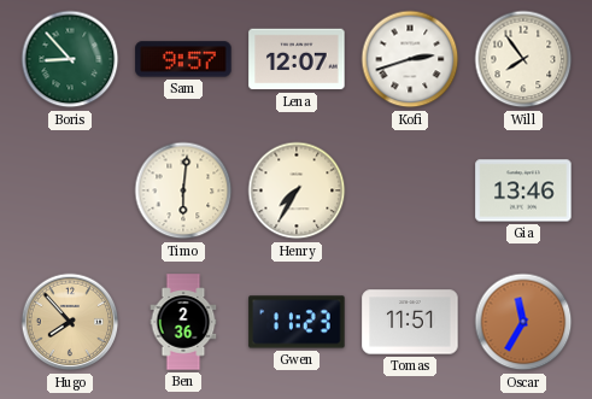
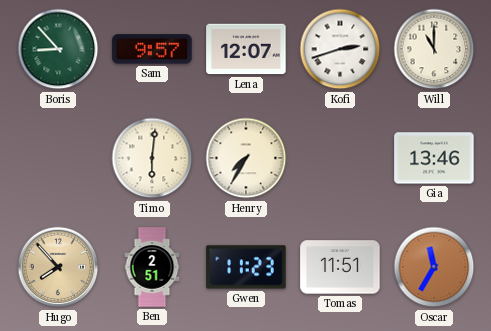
Will: 7:54 -> 11:00 (434, 49)
Ben: 2:36 -> 2:51 (152, 267)
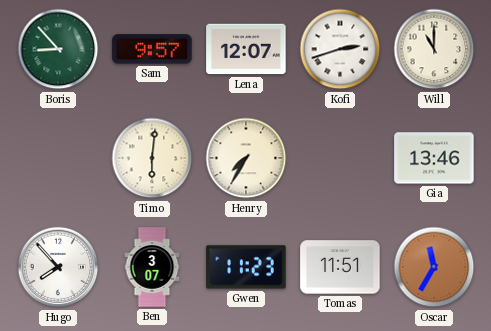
Hugo dial: champagne -> white (58, 267)
Ben: 2:51 -> 3:07 (152, 267)
